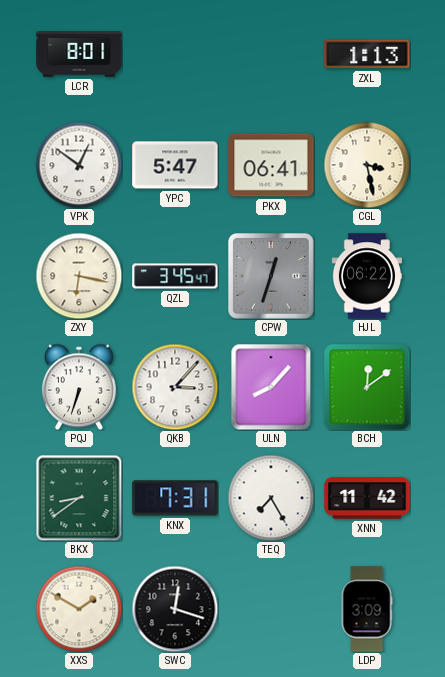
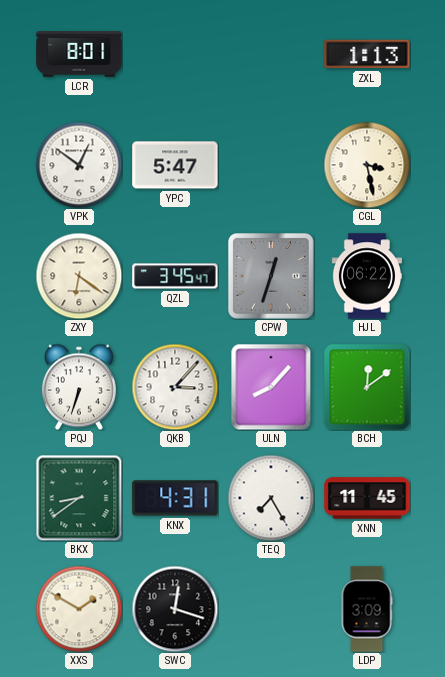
PKX: 06:41 -> none (271, 165)
ZXY: 6:17 -> 6:21 (79, 276)
KNX: 7:31 -> 4:31 (175, 498)
XNN: 11:42 -> 11:45 (367, 498)
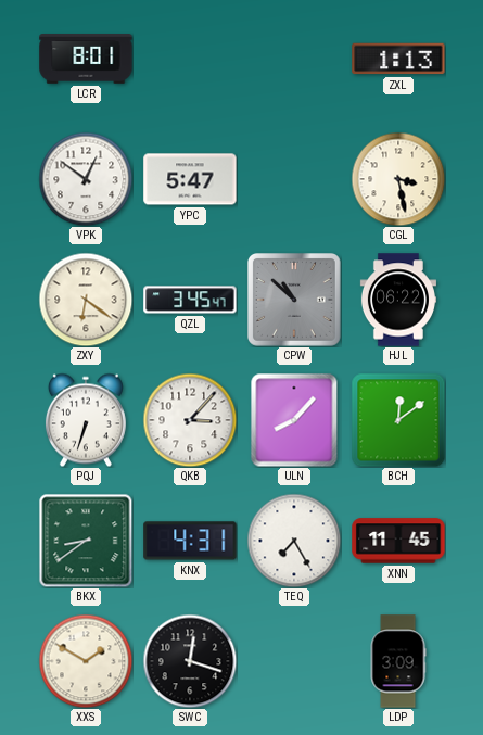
CPW: 12:33 -> 10:52 (295, 301)
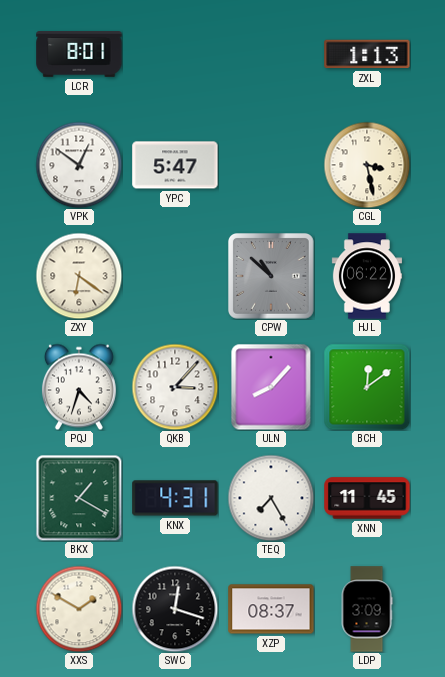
QZL: 3:45 -> none (190, 300)
PQJ: 6:33 -> 4:33 (79, 387)
BKX: 8:39 -> 1:20 (79, 498)
XZP: none -> 08:37 (271, 609)
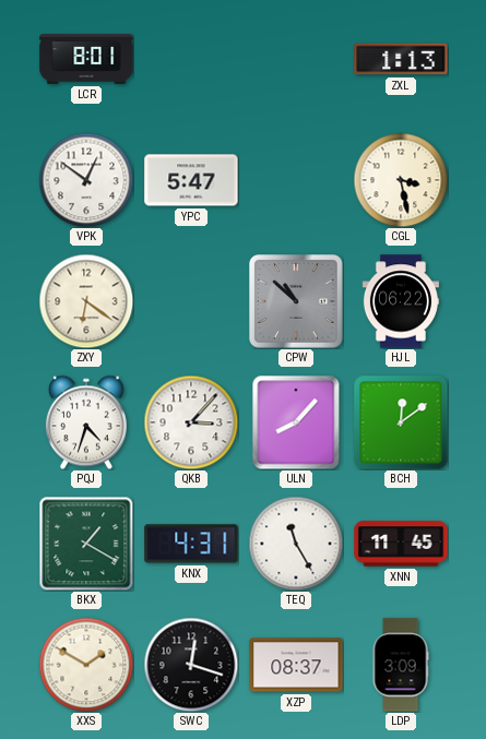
TEQ: 7:25 -> 11:25 (296, 544)
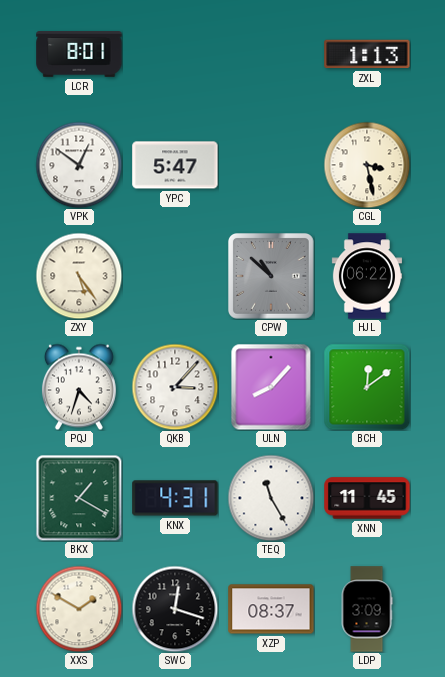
ZXY: 6:21 -> 5:24 (79, 276)
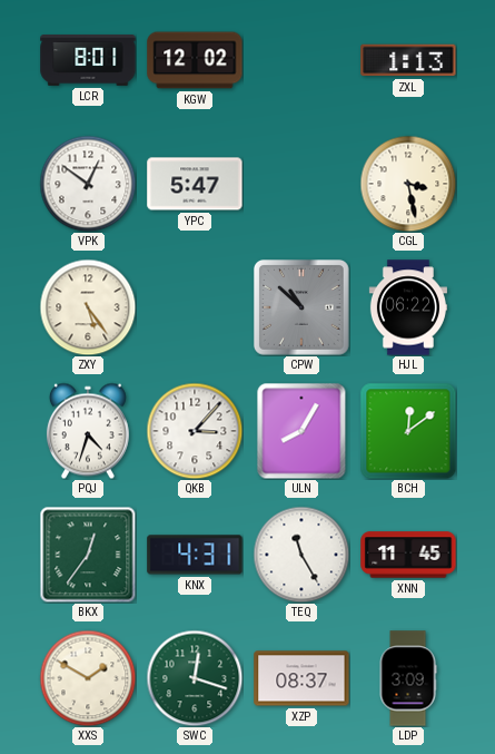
KGW: none -> 12:02 (195, 60)
ULN: 8:07 -> 8:05 (301, 431)
BKX: 1:20 -> 12:36 (88, 555)
SWC dial: black -> green (195, 678)
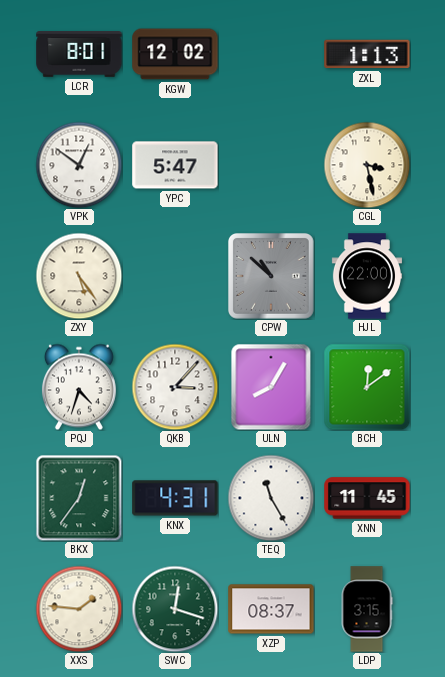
HJL: 06:22 -> 22:00 (367, 276)
XXS: 1:50 -> 1:46 (79, 609)
LDP: 3:09 -> 3:15 (367, 609)
